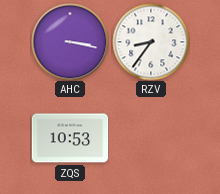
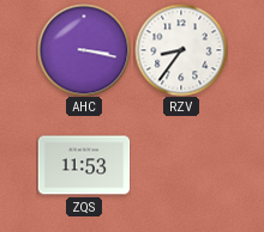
ZQS: 10:53 -> 11:53 (84, 165)
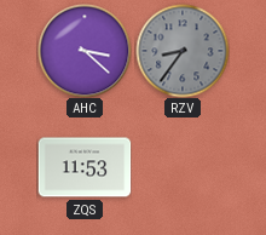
AHC: 3:17 -> 3:22 (85, 51)
RZV dial: white -> grey (183, 51)
